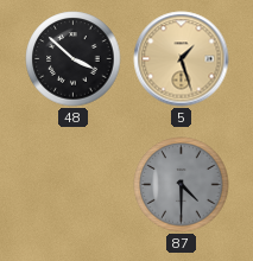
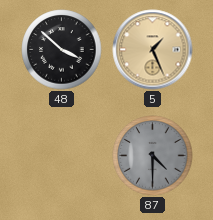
5: 1:27 -> 1:26 (153, 50)
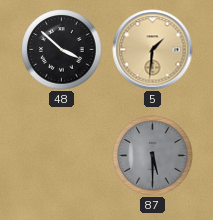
5: 1:26 -> 1:31 (153, 50)
87: 4:30 -> 5:30 (153, 156)
